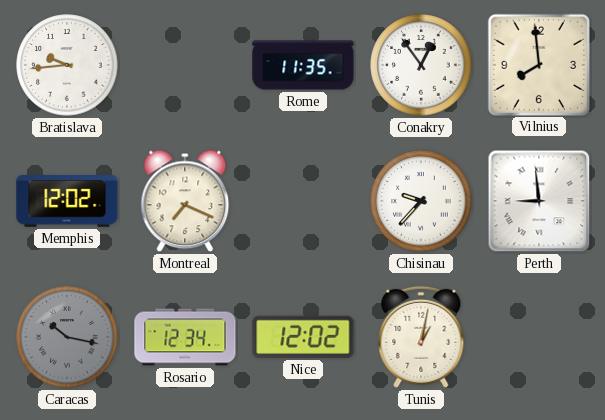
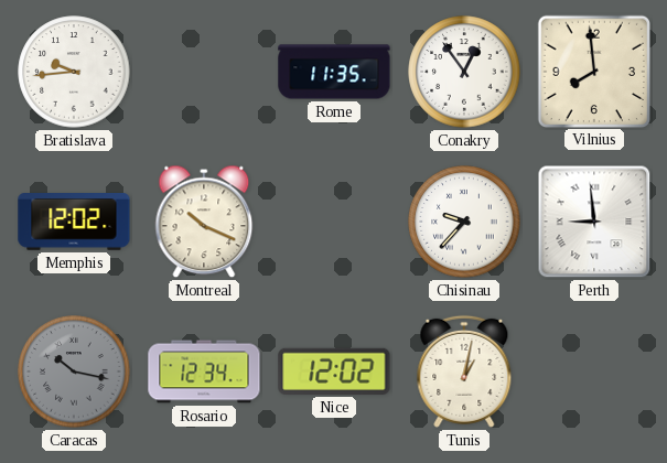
Montreal: 7:19 -> 10:19 (204, 222)
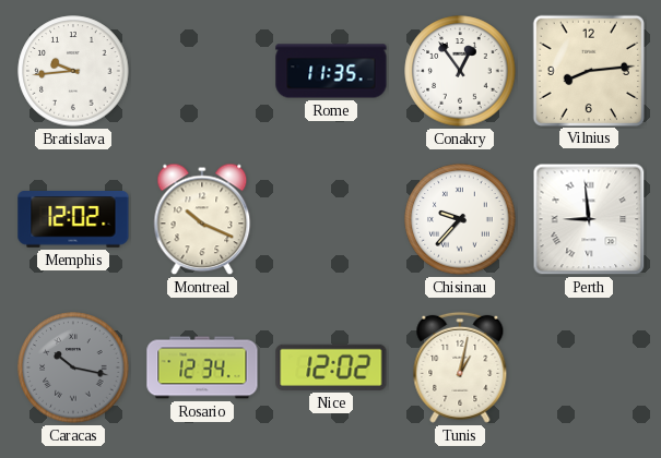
Vilnius: 7:59 -> 8:14 (588, 70)
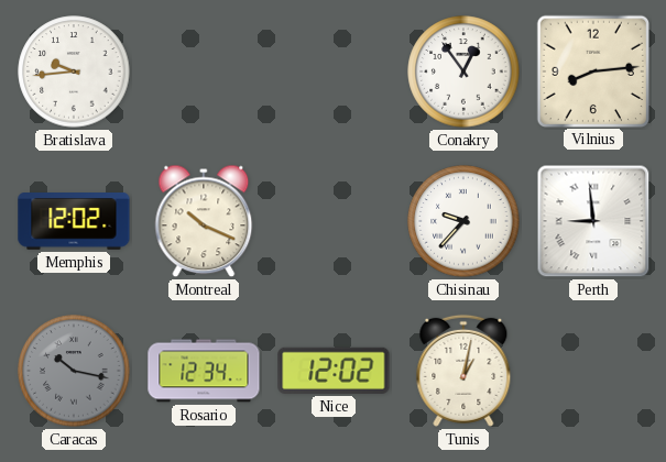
Rome: 11:35 -> none (331, 71)
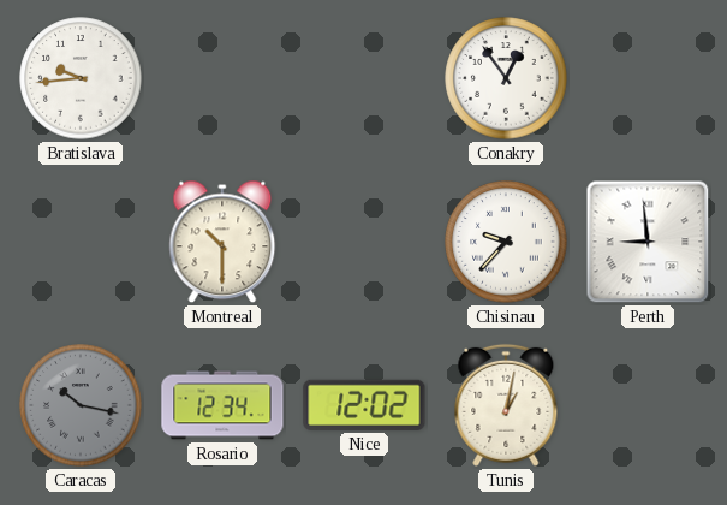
Vilnius: 8:14 -> none (592, 70)
Memphis: 12:02 -> none (74, 222)
Montreal: 10:19 -> 10:30 (222, 242)
